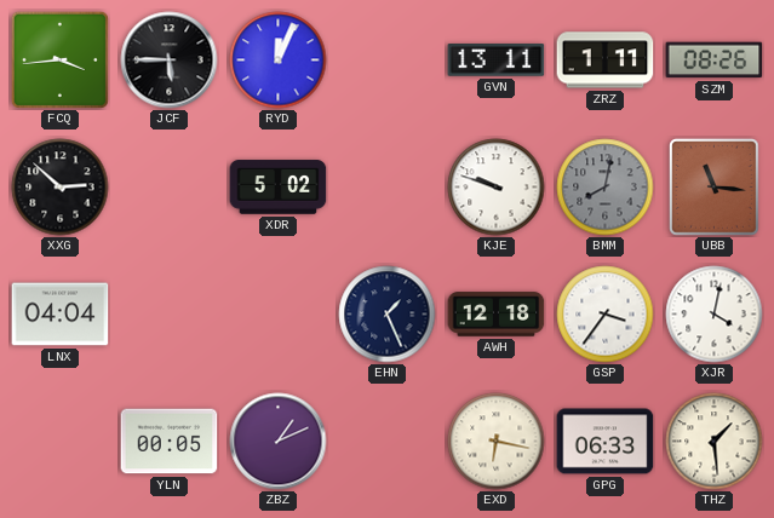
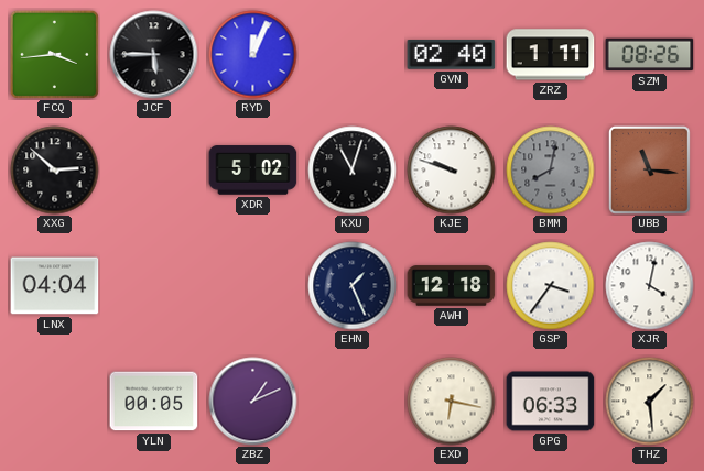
GVN: 13:11 -> 02:40 (452, 55)
KXU: none -> 11:03 (353, 171)
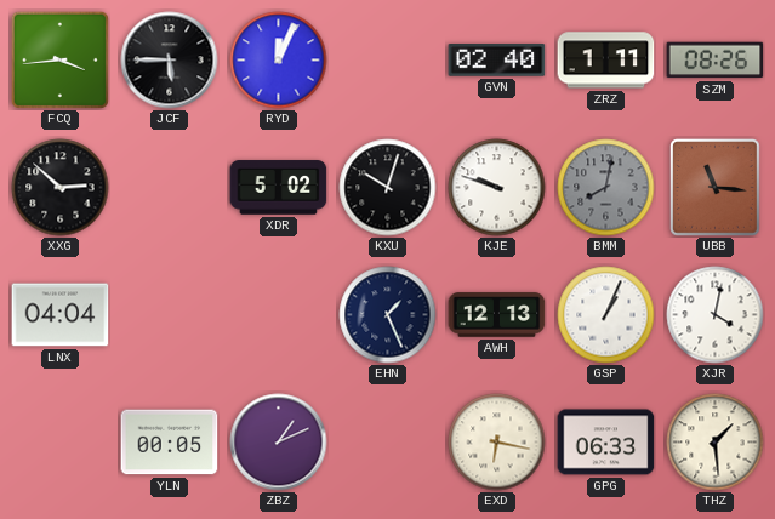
KXU: 11:03 -> 10:03 (388, 188)
AWH: 12:18 -> 12:13 (497, 315)
GSP: 3:36 -> 1:04 (606, 315)
